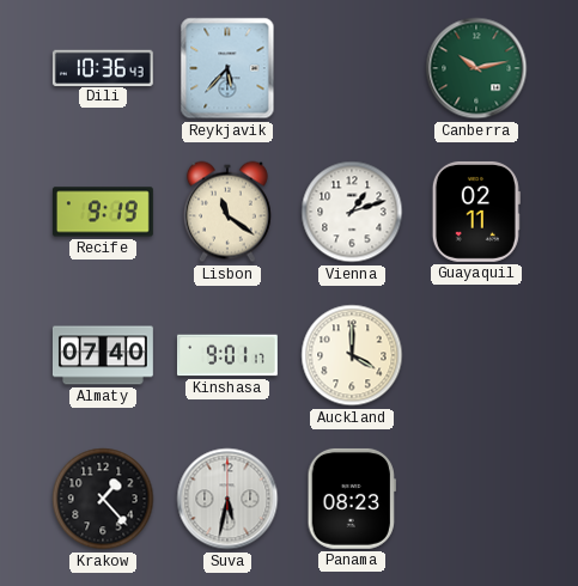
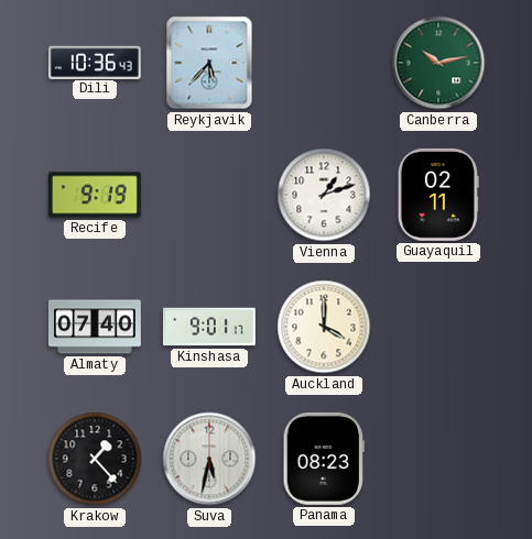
Lisbon: 11:21 -> none (227, 212)
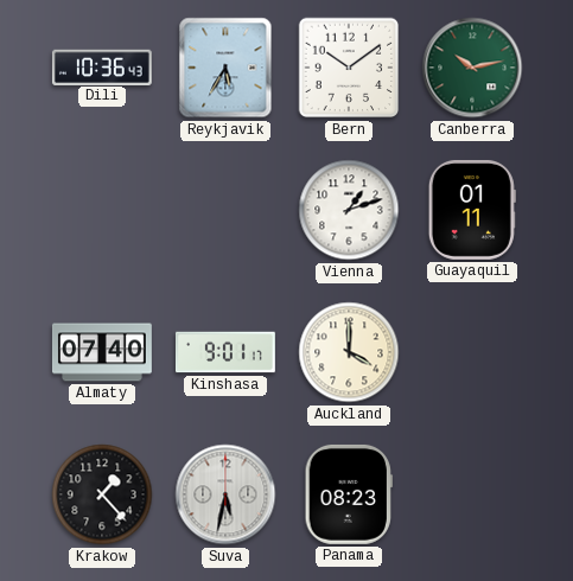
Reykjavik: 5:37 -> 5:35 (225, 68)
Bern: none -> 10:09 (349, 68)
Recife: 9:19 -> none (95, 195)
Guayaquil: 02:11 -> 01:11 (472, 210)
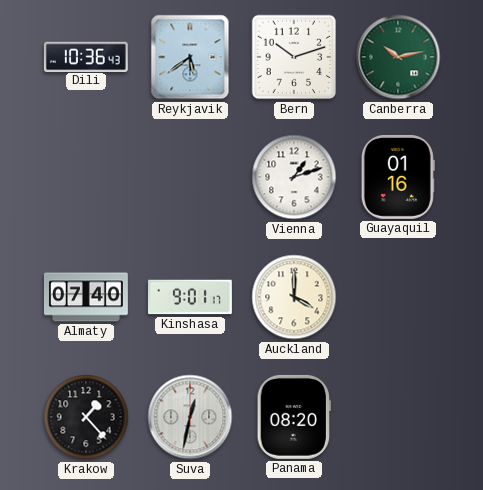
Reykjavik: 5:35 -> 5:39 (190, 57)
Bern: 10:09 -> 10:12 (294, 57)
Guayaquil: 01:11 -> 01:16 (398, 177)
Suva: 5:32 -> 12:32 (190, 417)
Panama: 08:23 -> 08:20 (294, 417)
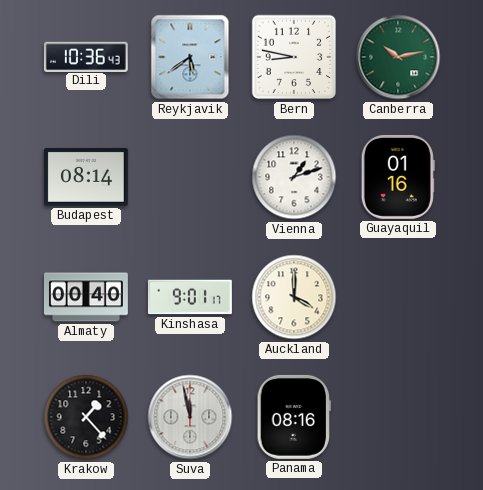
Bern: 10:12 -> 8:47 (294, 57)
Budapest: none -> 08:14 (86, 177)
Almaty: 07:40 -> 00:40 (86, 297)
Suva: 12:32 -> 11:58 (190, 417)
Panama: 08:20 -> 08:16 (294, 417)
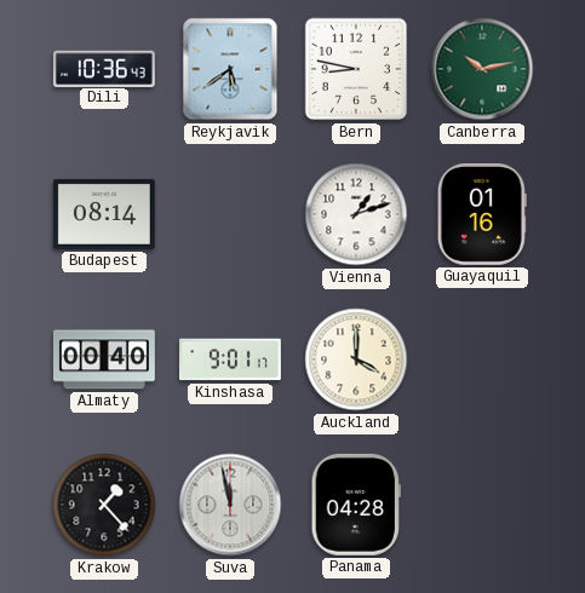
Panama: 08:16 -> 04:28 (356, 505)
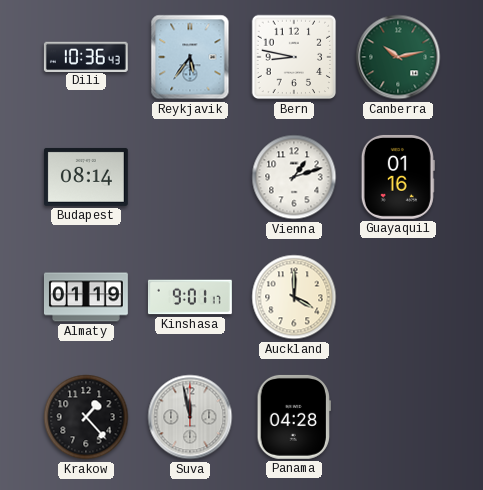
Reykjavik: 5:39 -> 5:36 (190, 57)
Almaty: 00:40 -> 01:19 (86, 297)
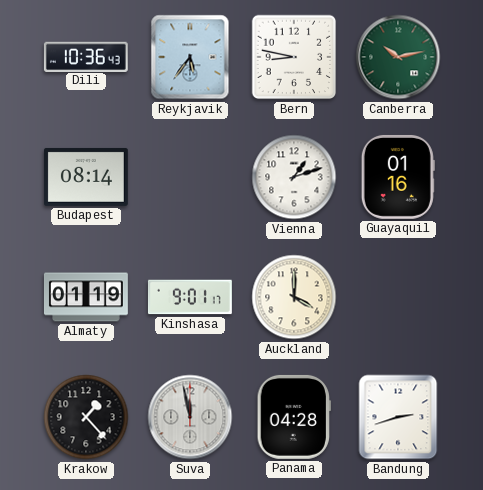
Bandung: none -> 2:42 (398, 417)
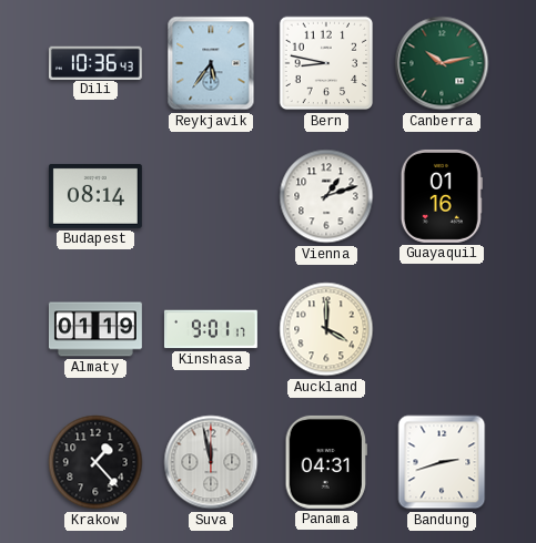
Panama: 04:28 -> 04:31 (326, 462)
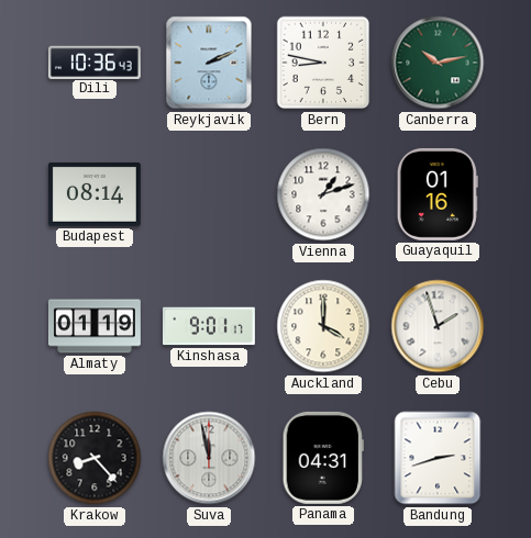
Reykjavik: 5:36 -> 2:11 (209, 63)
Cebu: none -> 1:57 (438, 326)
Krakow: 1:23 -> 8:23 (95, 458)
